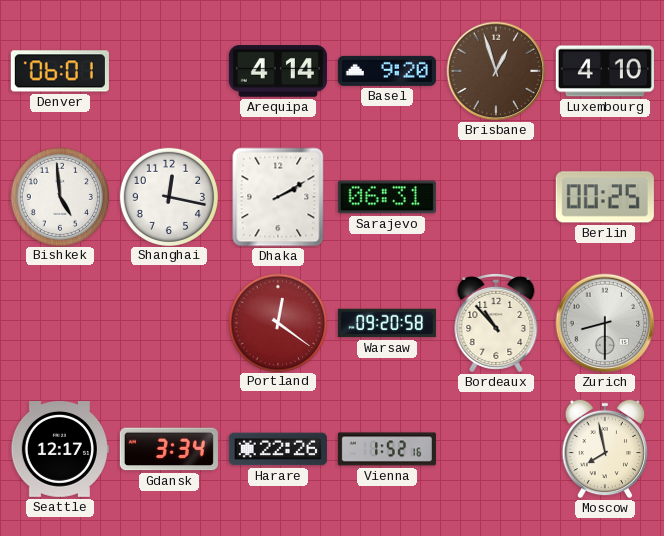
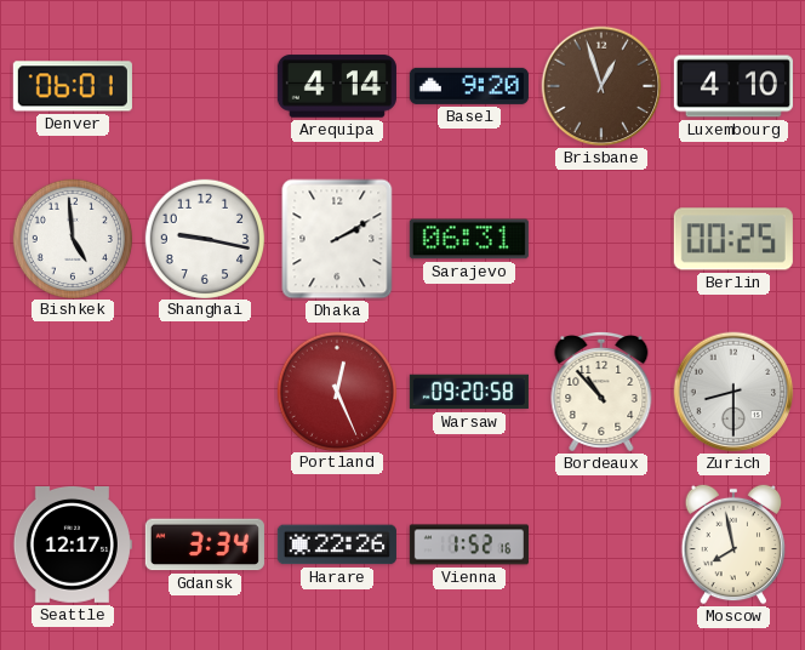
Shanghai: 12:17 -> 9:17 (204, 238)
Portland: 12:21 -> 12:26 (336, 390)
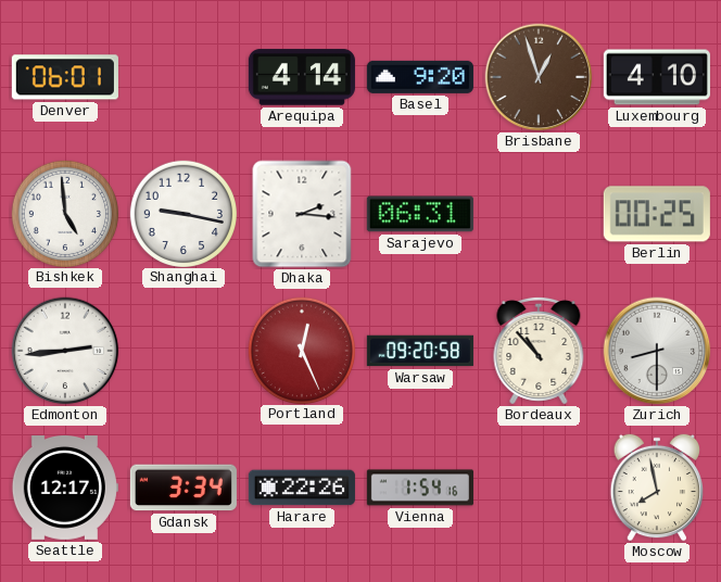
Dhaka: 2:10 -> 2:16 (302, 214)
Edmonton: none -> 2:44 (65, 351)
Vienna: 1:52 -> 1:54 (420, 488)
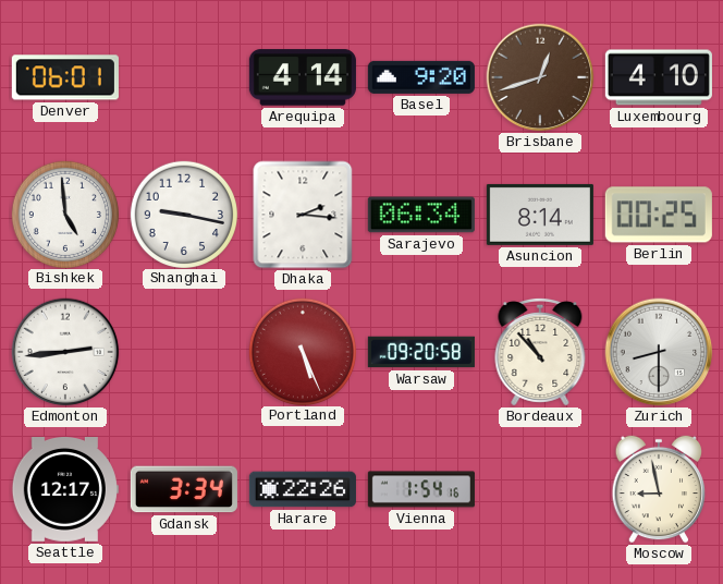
Brisbane: 12:57 -> 12:42 (540, 77)
Sarajevo: 06:31 -> 06:34 (421, 215)
Asuncion: none -> 8:14 (540, 215)
Portland: 12:26 -> 5:26 (302, 351)
Moscow: 7:58 -> 8:58 (659, 489)
